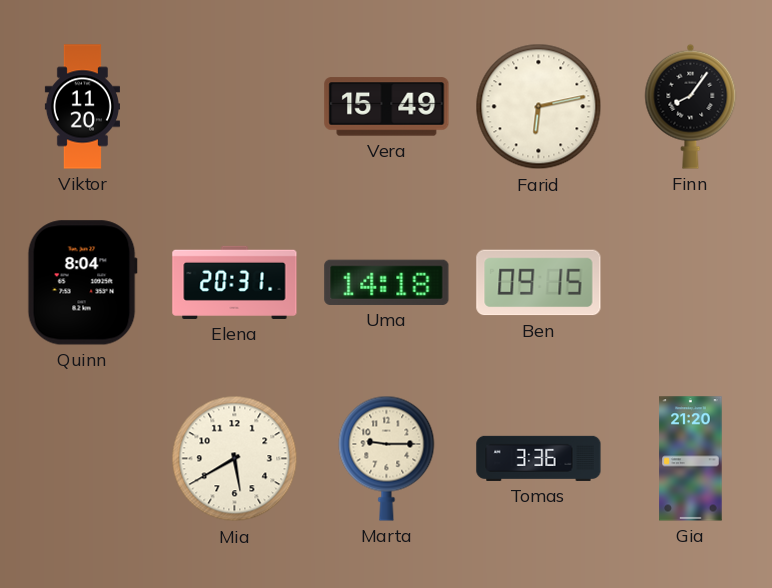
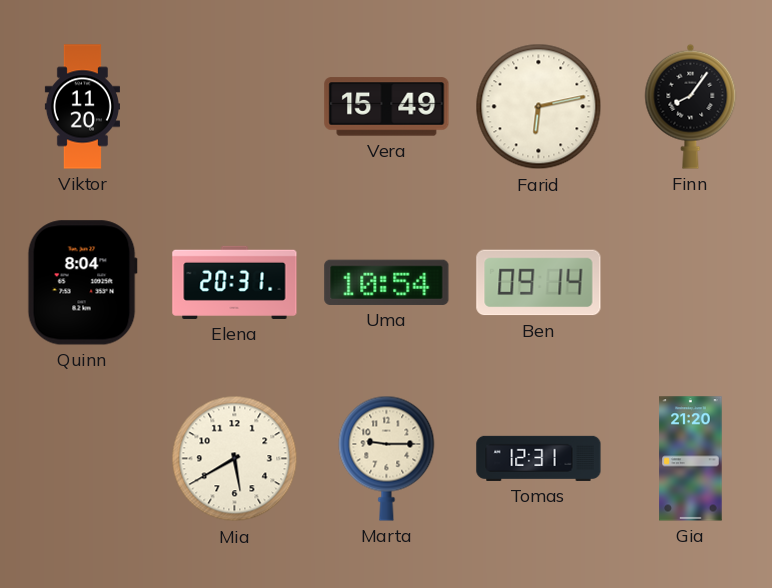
Uma: 14:18 -> 10:54 (387, 282)
Ben: 09:15 -> 09:14 (539, 283)
Tomas: 3:36 -> 12:31 (539, 458)
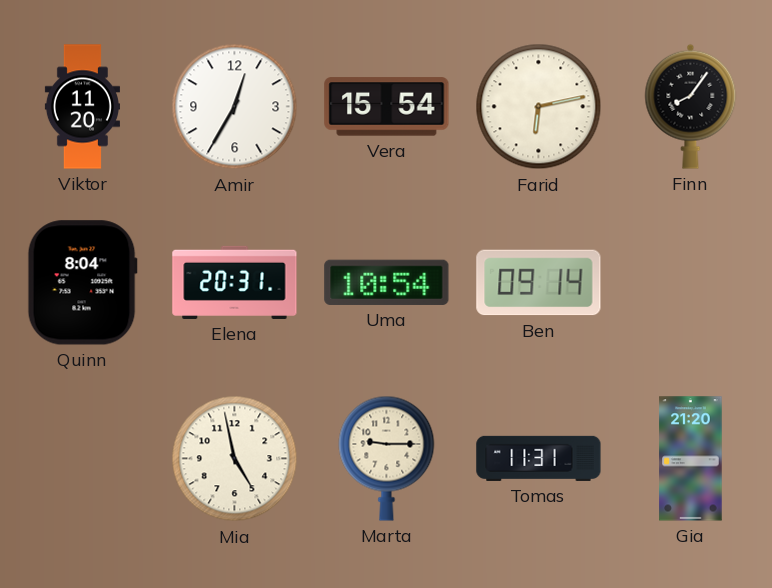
Amir: none -> 12:35 (235, 107)
Vera: 15:49 -> 15:54 (387, 107)
Mia: 5:40 -> 4:58 (235, 459)
Tomas: 12:31 -> 11:31 (539, 458)
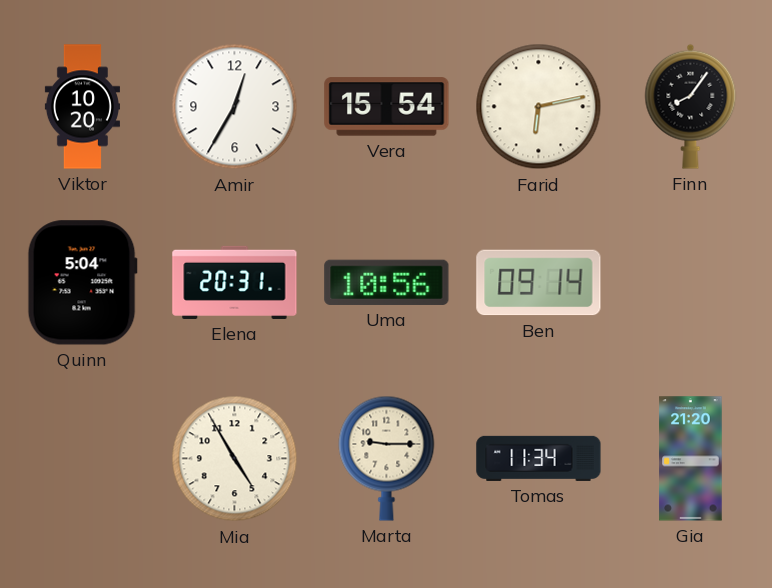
Viktor: 11:20 -> 10:20 (82, 107)
Quinn: 8:04 -> 5:04 (82, 283)
Uma: 10:54 -> 10:56 (387, 282)
Mia: 4:58 -> 4:55 (235, 459)
Tomas: 11:31 -> 11:34 (539, 458)
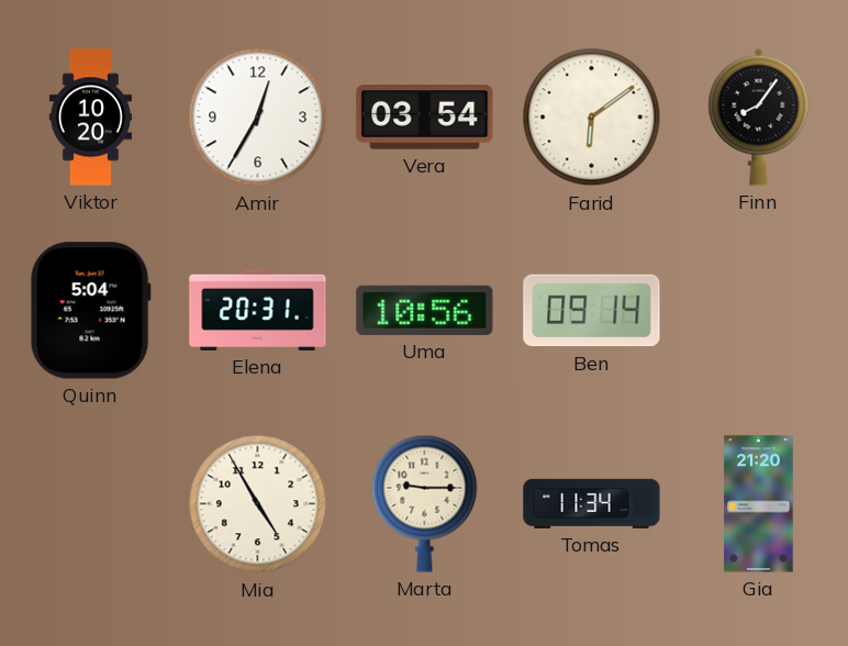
Vera: 15:54 -> 03:54 (425, 118)
Farid: 6:13 -> 6:09 (592, 118)
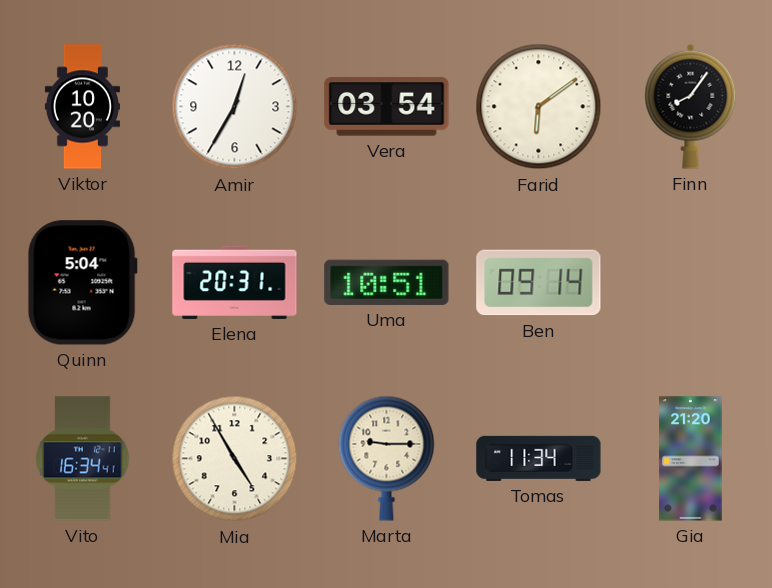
Uma: 10:56 -> 10:51 (387, 282)
Vito: none -> 16:34 (83, 459)
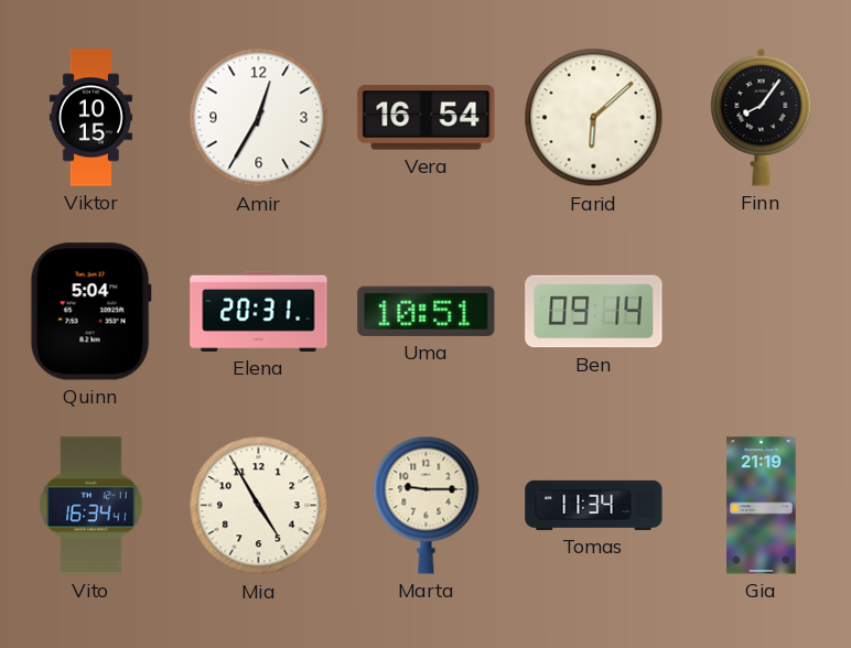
Viktor: 10:20 -> 10:15 (90, 118)
Vera: 03:54 -> 16:54 (427, 118)
Farid: 6:09 -> 6:08 (594, 118)
Gia: 21:20 -> 21:19 (762, 506)
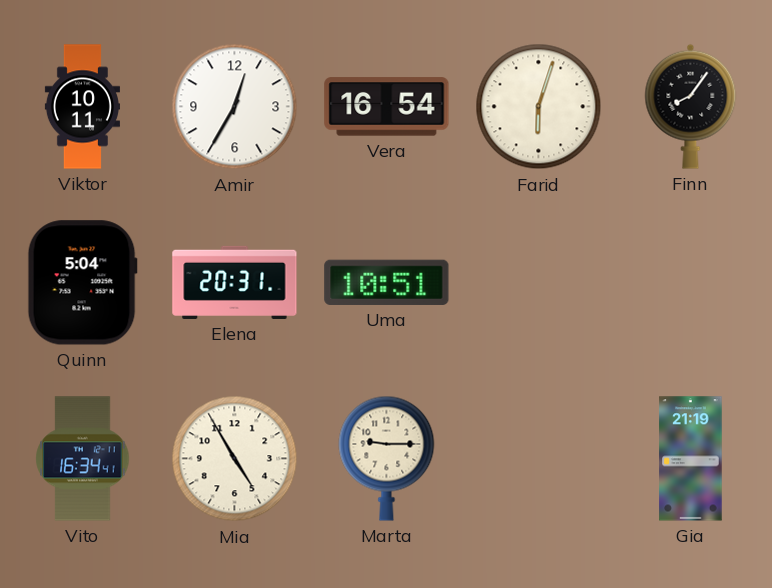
Viktor: 10:15 -> 10:11 (82, 107)
Farid: 6:08 -> 6:03 (539, 107)
Ben: 09:14 -> none (594, 312)
Tomas: 11:34 -> none (594, 505)
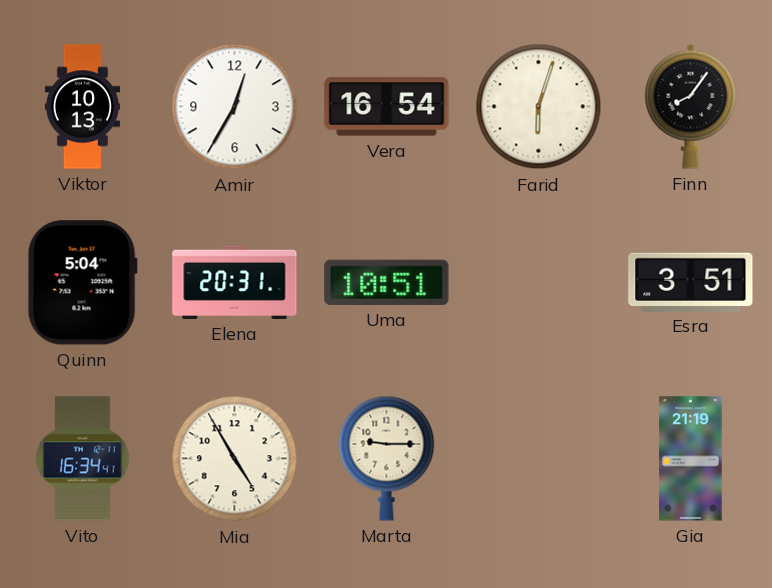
Viktor: 10:11 -> 10:13 (82, 107)
Esra: none -> 3:51 (691, 282)
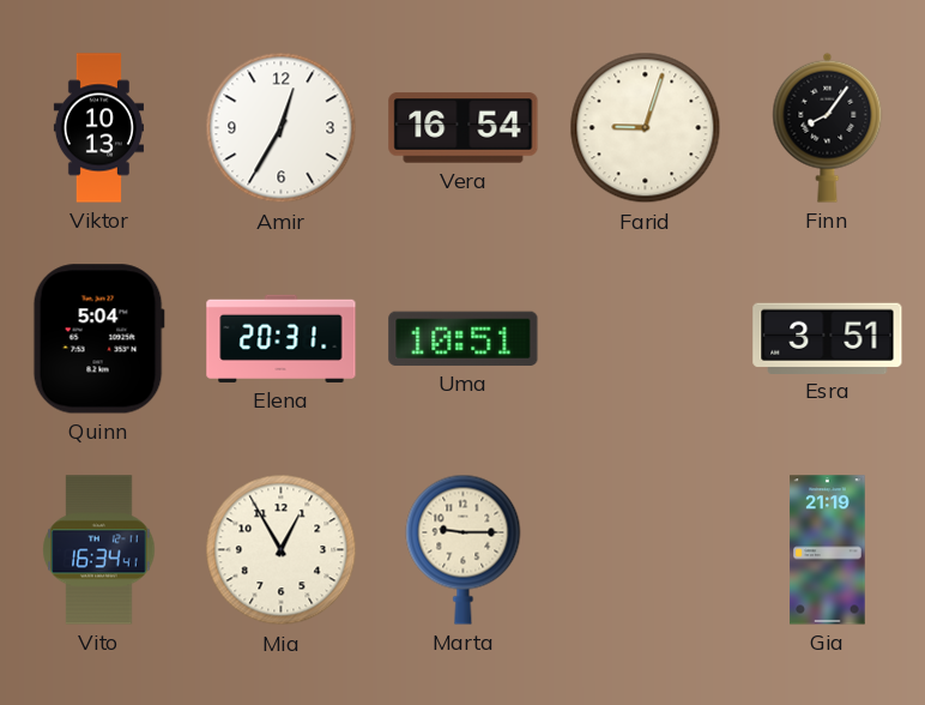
Farid: 6:03 -> 9:03 (646, 128)
Mia: 4:55 -> 12:55 (282, 550)
